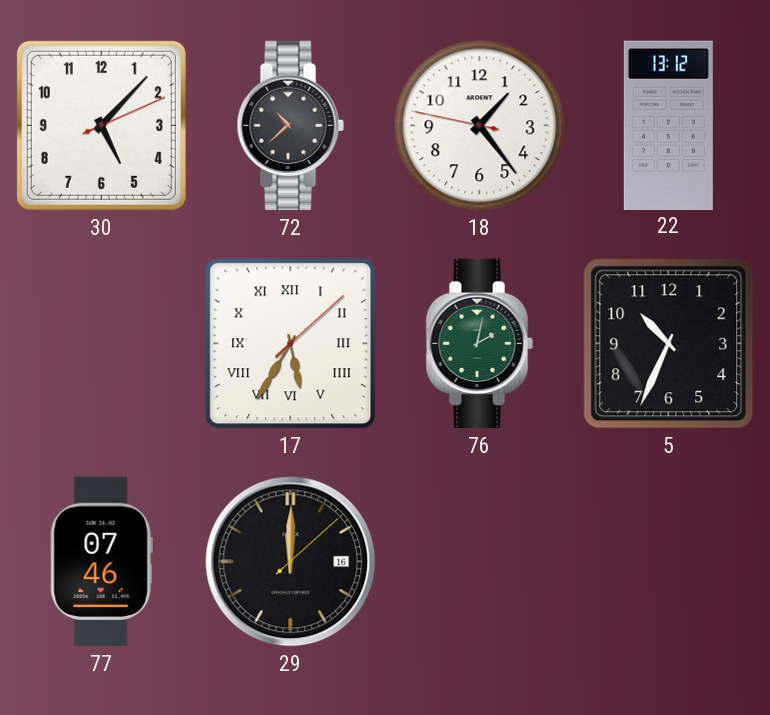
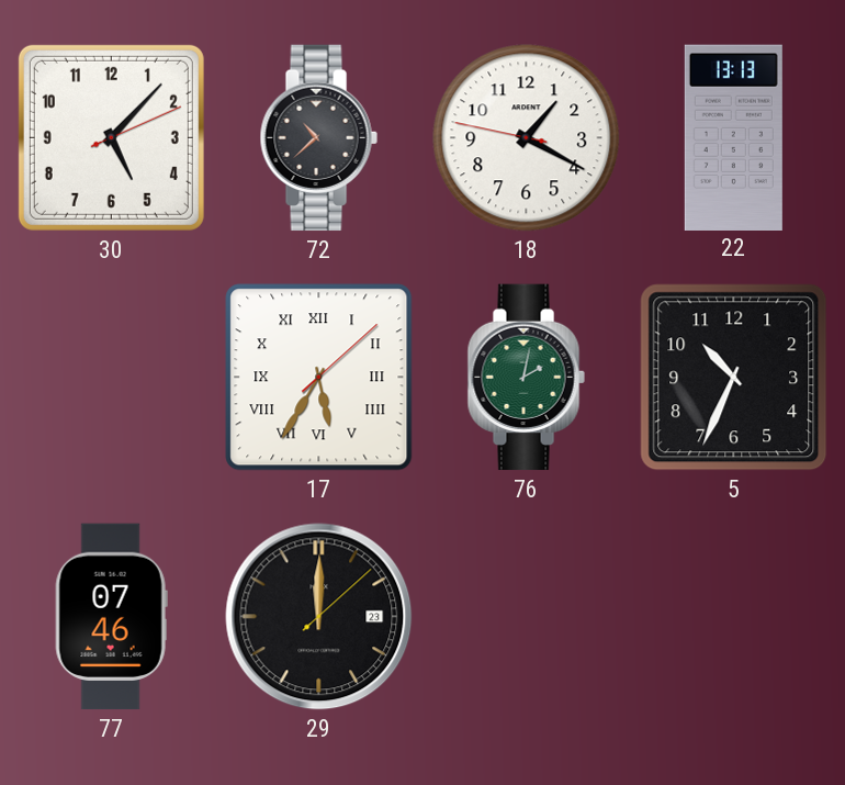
18: 1:23 -> 1:19 (527, 138)
22: 13:12 -> 13:13 (733, 137)
29 date: 16 -> 23 (319, 617)
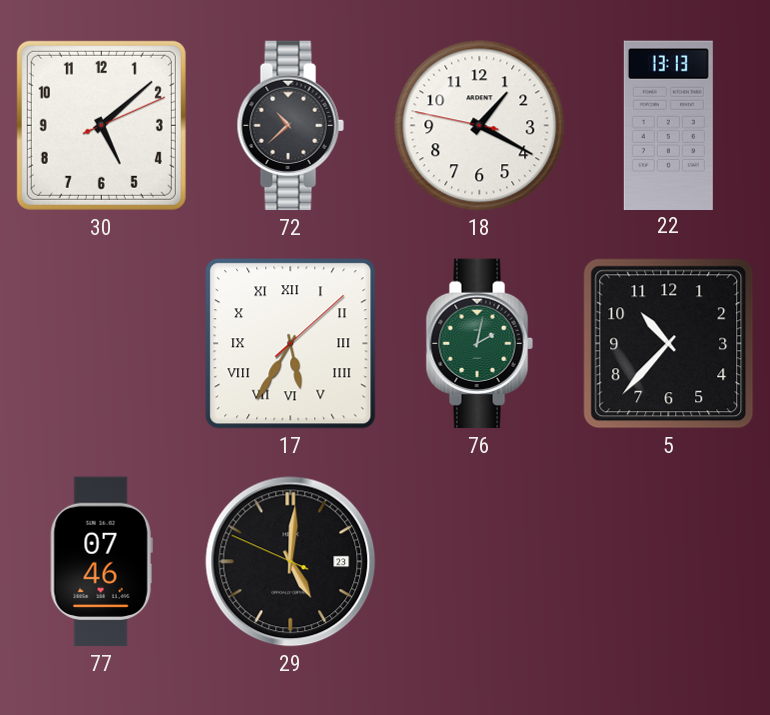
30: 5:07 -> 5:08 (101, 125)
5: 10:34 -> 10:37 (669, 344)
29: 12:00 -> 5:00 (291, 562)
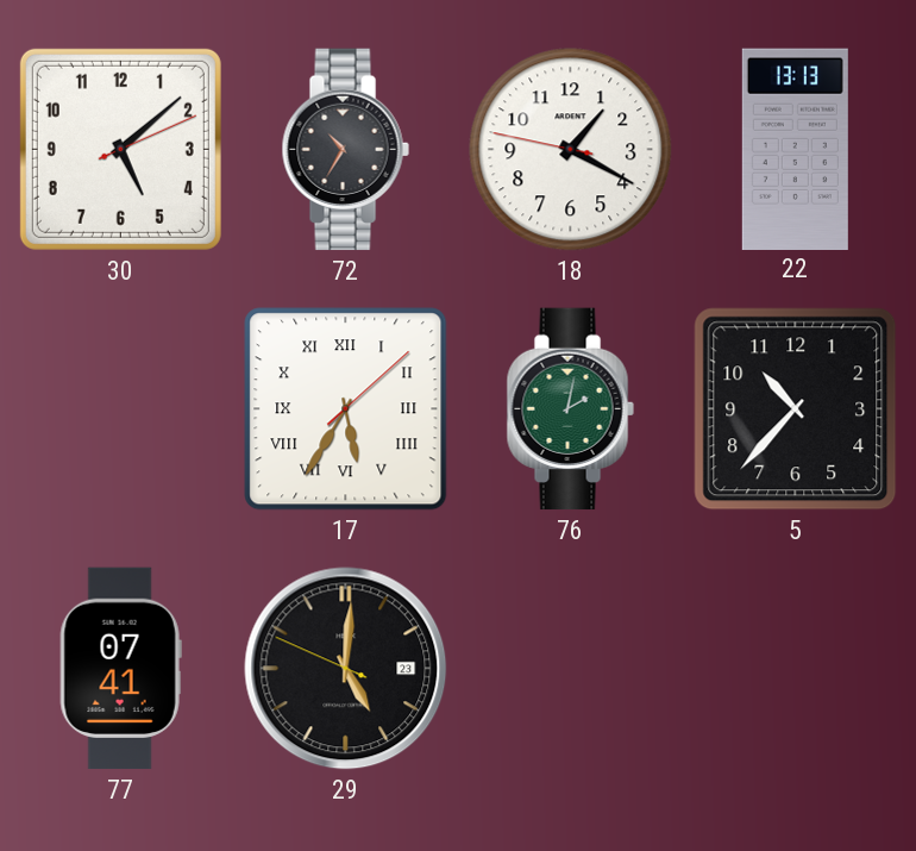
72: 10:38 -> 10:35 (345, 150)
77: 07:46 -> 07:41 (120, 669)
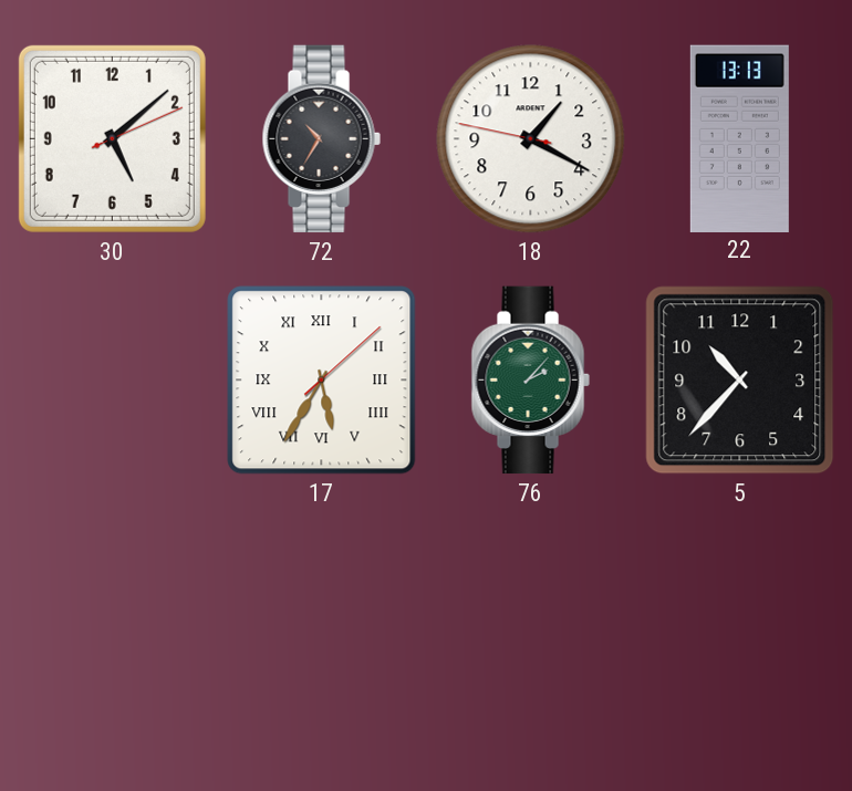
76: 2:02 -> 2:07 (530, 381)
77: 07:41 -> none (120, 669)
29: 5:00 -> none (346, 669)
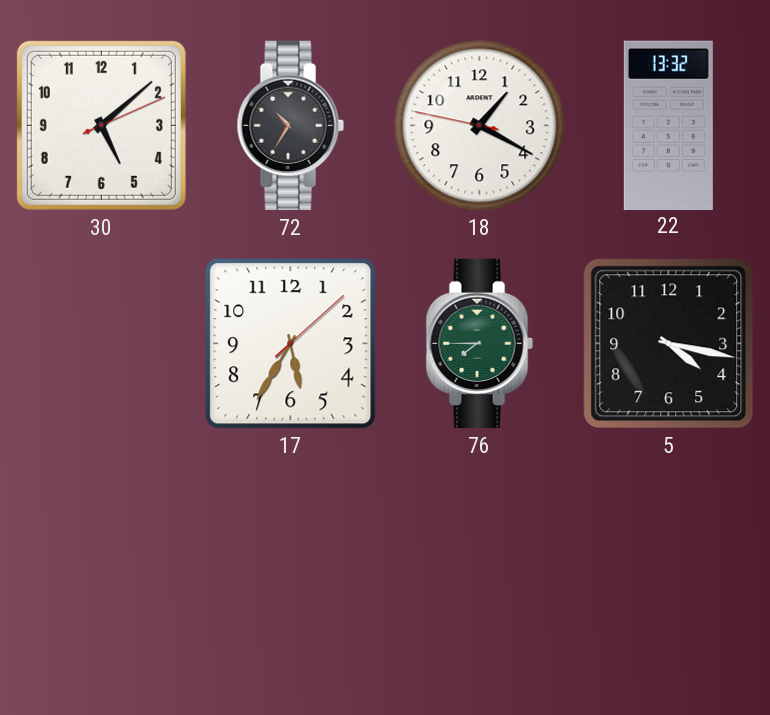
22: 13:13 -> 13:32 (668, 125)
17 numerals: Roman -> Arabic (291, 344)
76: 2:07 -> 7:45 (479, 344)
5: 10:37 -> 4:17 (669, 344)
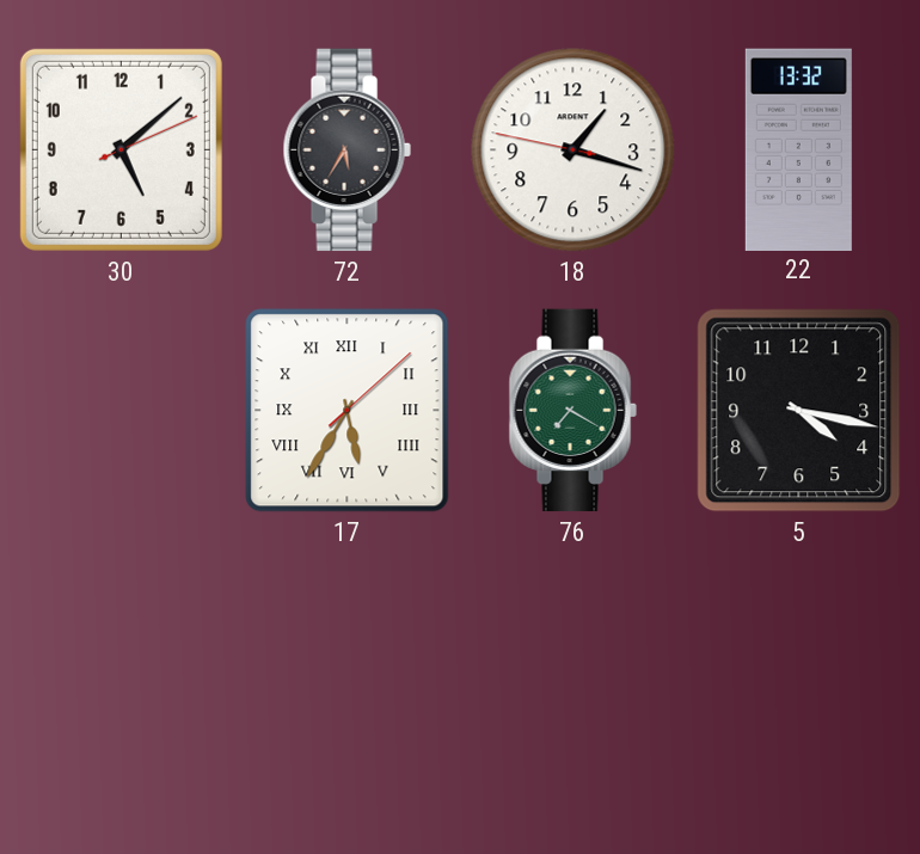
72: 10:35 -> 5:35 (346, 150)
18: 1:19 -> 1:17 (574, 150)
17 numerals: Arabic -> Roman (348, 411)
76: 7:45 -> 7:20 (572, 411)
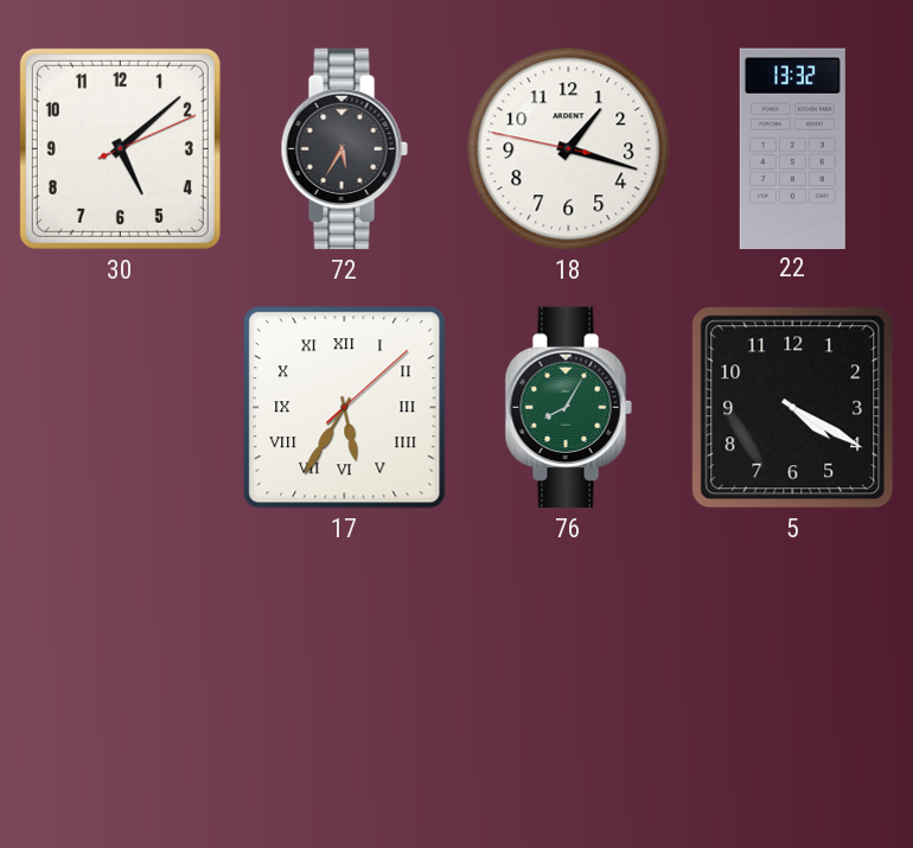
76: 7:20 -> 8:05 (568, 408)
5: 4:17 -> 4:20 (793, 408)
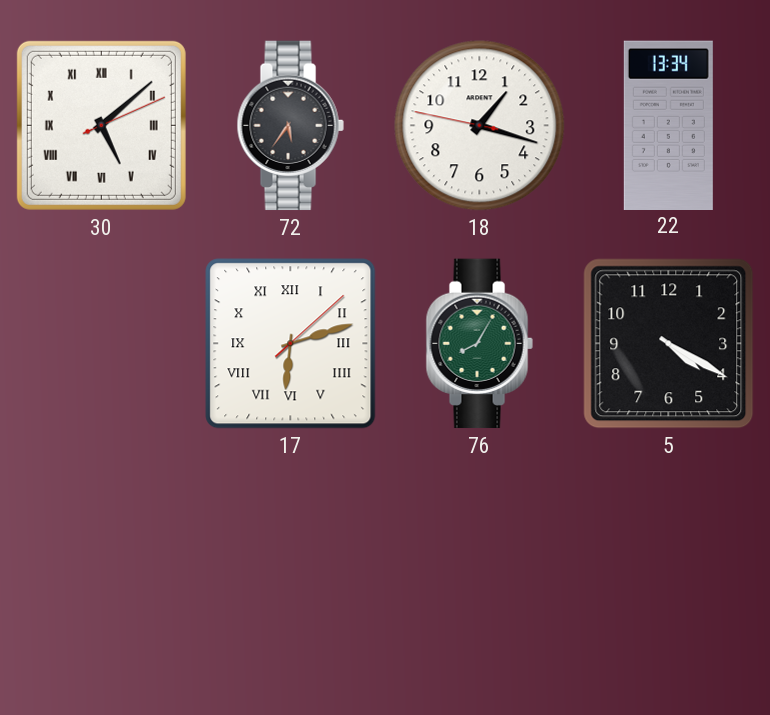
30 numerals: Arabic -> Roman (101, 125)
72: 5:35 -> 5:36 (290, 126)
22: 13:32 -> 13:34 (668, 125)
17: 5:35 -> 6:12 (291, 344)
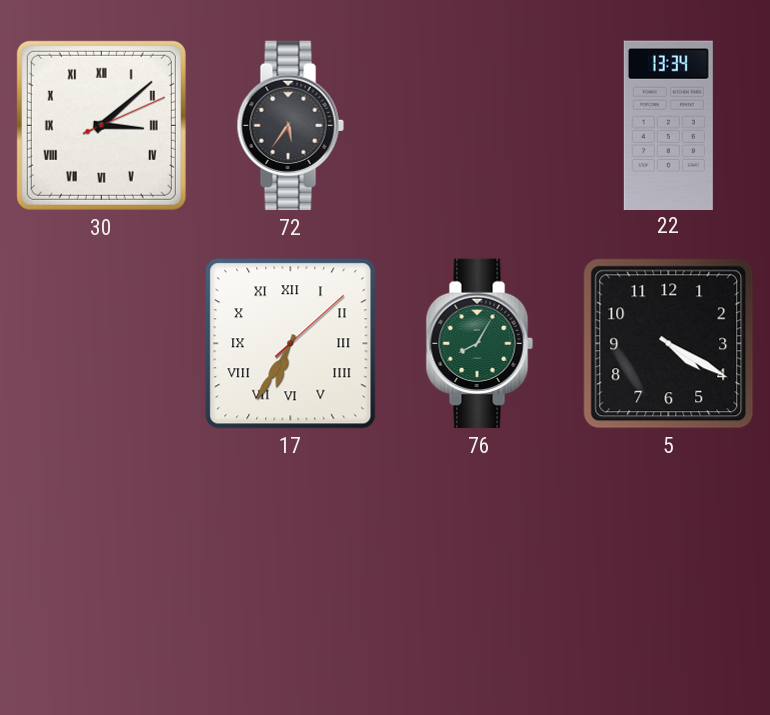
30: 5:08 -> 3:08 (101, 125)
18: 1:17 -> none (480, 126)
17: 6:12 -> 6:35 (291, 344)
